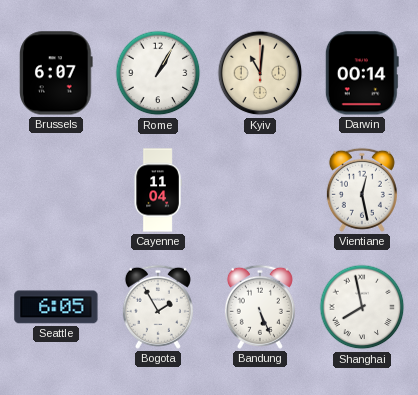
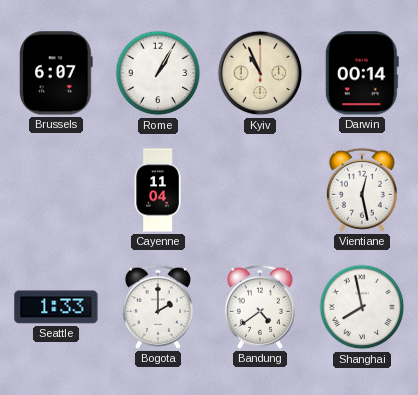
Kyiv: 11:01 -> 10:56 (260, 73)
Seattle: 6:05 -> 1:33 (56, 307)
Bogota: 1:55 -> 2:00 (158, 307)
Bandung: 5:26 -> 4:39 (260, 307)
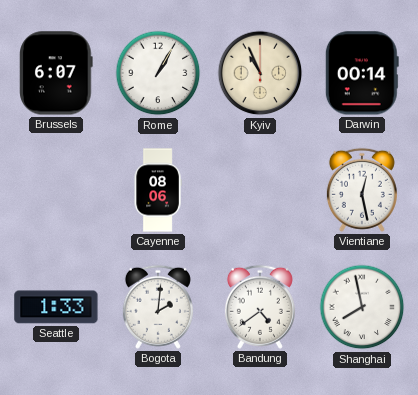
Cayenne: 11:04 -> 08:06 (158, 190)
Bogota: 2:00 -> 2:01 (158, 307)
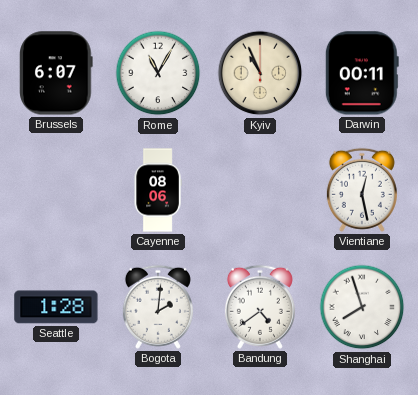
Rome: 1:05 -> 11:05 (158, 73)
Darwin: 00:14 -> 00:11 (362, 73)
Seattle: 1:33 -> 1:28 (56, 307)
Shanghai: 7:58 -> 7:57 (362, 307)
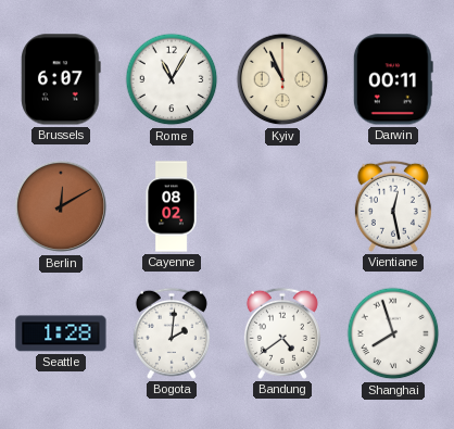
Berlin: none -> 12:10 (61, 206)
Cayenne: 08:06 -> 08:02 (172, 206)
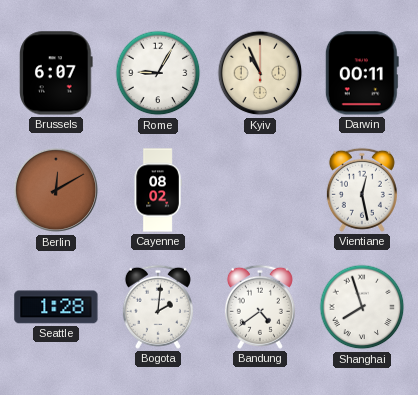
Rome: 11:05 -> 9:05 (158, 73)
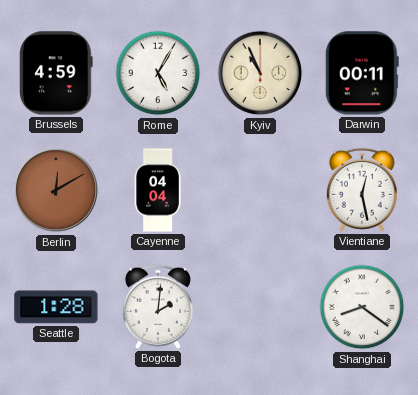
Brussels: 6:07 -> 4:59 (56, 73)
Rome: 9:05 -> 5:05 (158, 73)
Cayenne: 08:02 -> 04:04 (158, 190)
Bandung: 4:39 -> none (260, 307)
Shanghai: 7:57 -> 8:21 (362, 307)
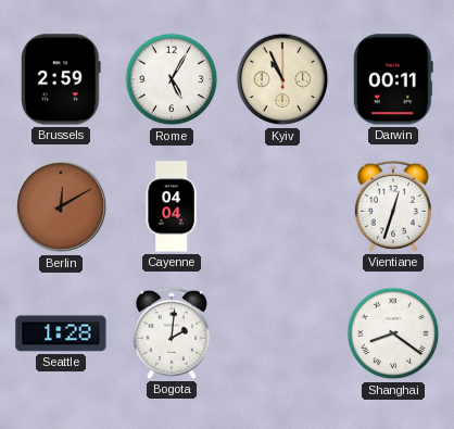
Brussels: 4:59 -> 2:59 (61, 79)
Vientiane: 12:28 -> 12:33 (393, 206)
